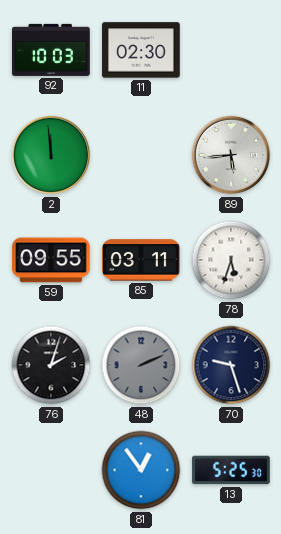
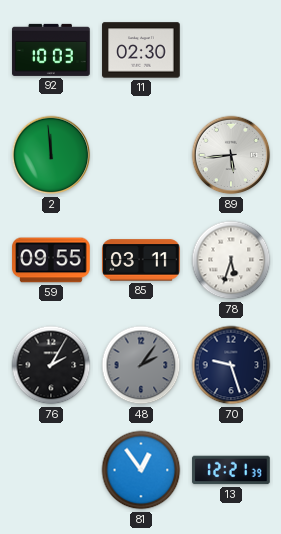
76: 2:03 -> 2:05 (51, 365)
48: 2:11 -> 2:06 (141, 365)
13: 5:25 -> 12:21 (231, 470)
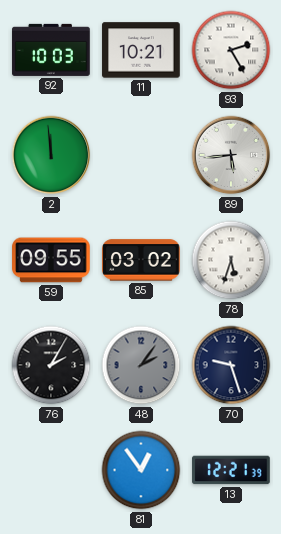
11: 02:30 -> 10:21 (141, 50)
93: none -> 2:25 (231, 50)
85: 03:11 -> 03:02 (141, 260)
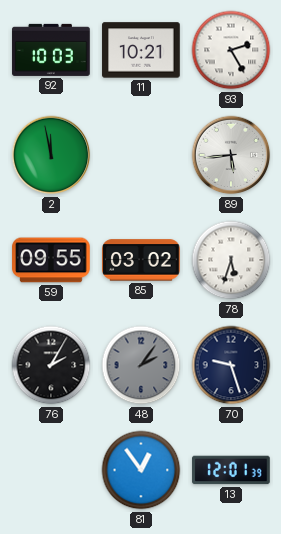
2: 11:59 -> 11:58 (51, 155)
13: 12:21 -> 12:01 (231, 470)
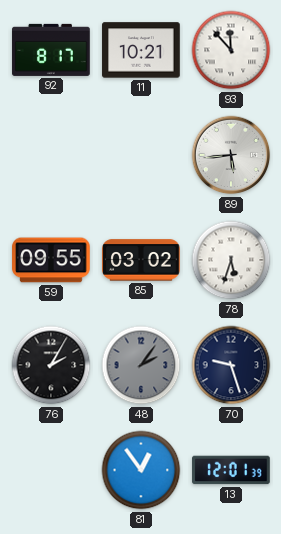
92: 10:03 -> 8:17 (51, 50)
93: 2:25 -> 11:53 (231, 50)
2: 11:58 -> none (51, 155)
